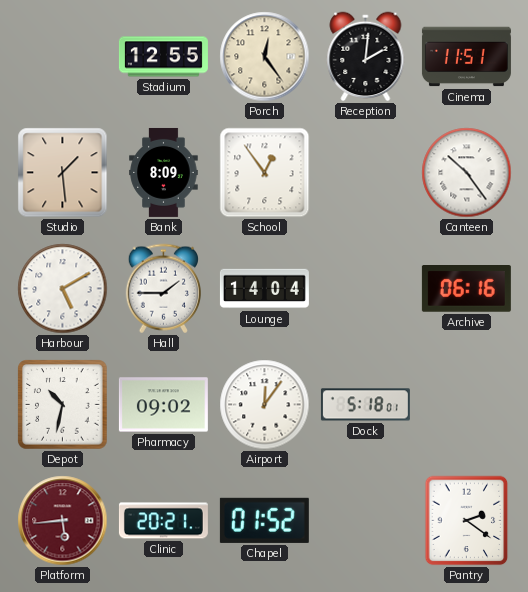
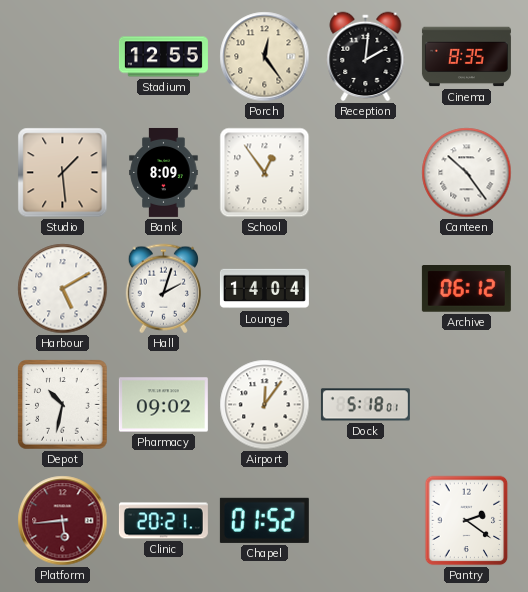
Cinema: 11:51 -> 8:35 (466, 57)
Hall: 1:45 -> 2:03 (163, 289)
Archive: 06:16 -> 06:12 (466, 289)
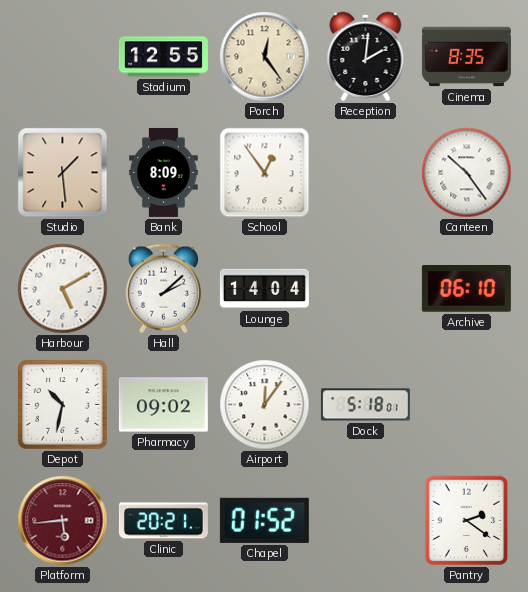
Hall: 2:03 -> 2:08 (163, 289)
Archive: 06:12 -> 06:10 (466, 289)
